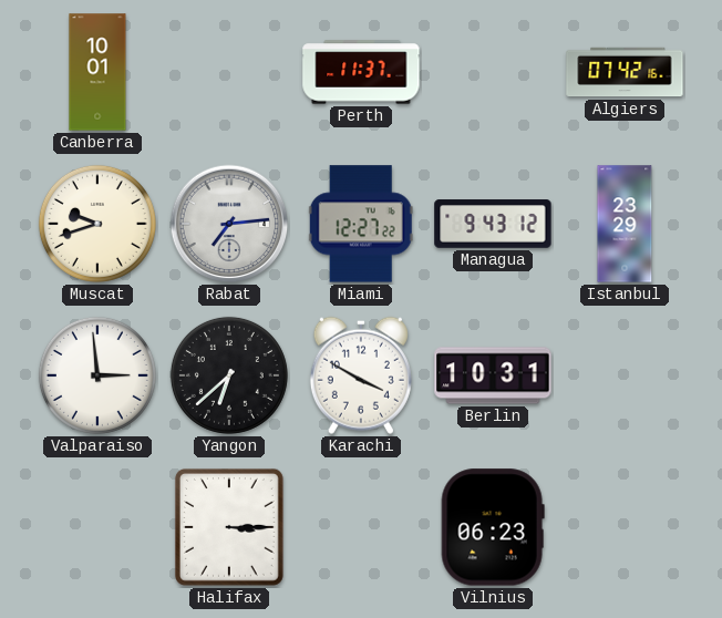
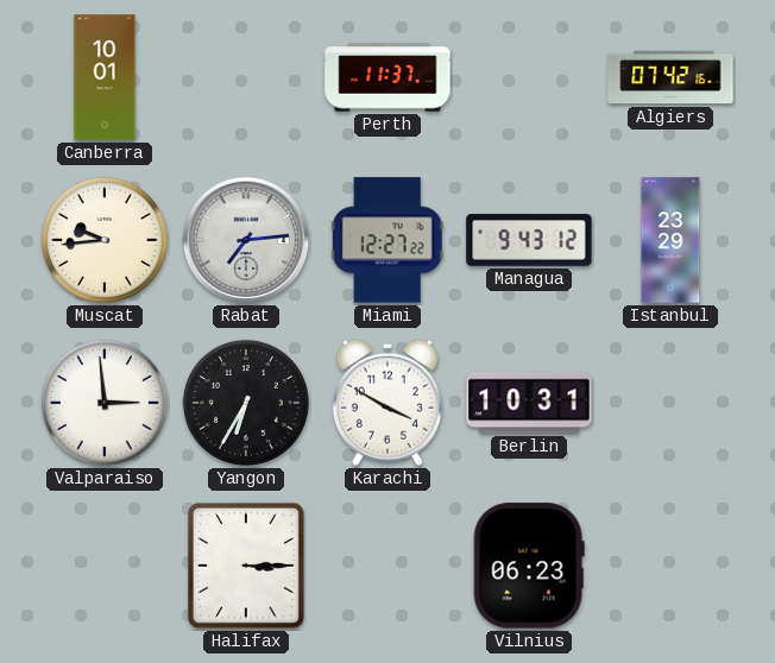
Muscat: 9:42 -> 9:44 (105, 240)
Yangon: 6:38 -> 6:35 (246, 403)
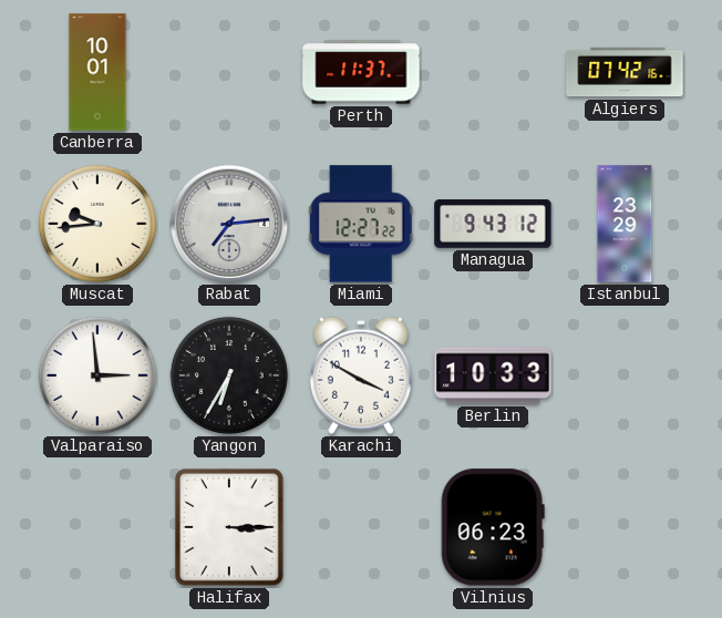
Berlin: 10:31 -> 10:33 (493, 375)
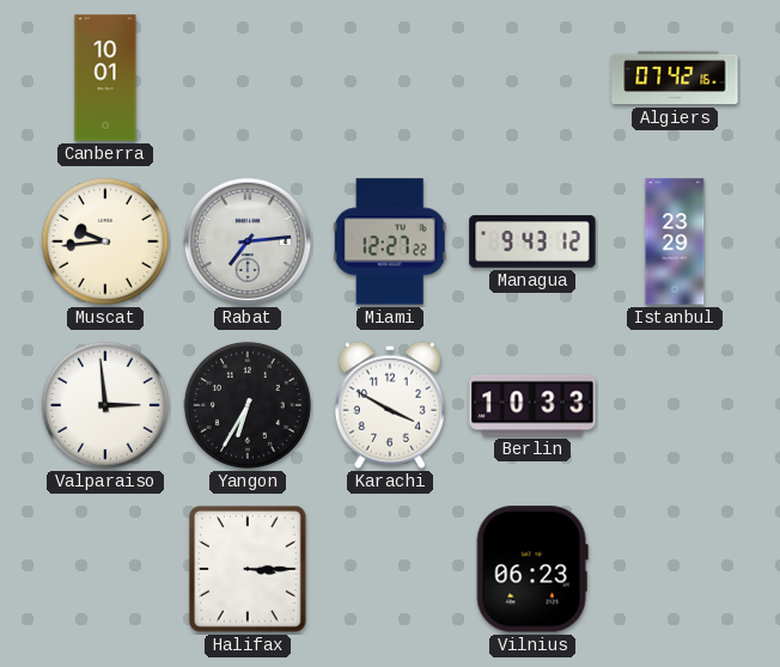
Perth: 11:37 -> none (361, 72)
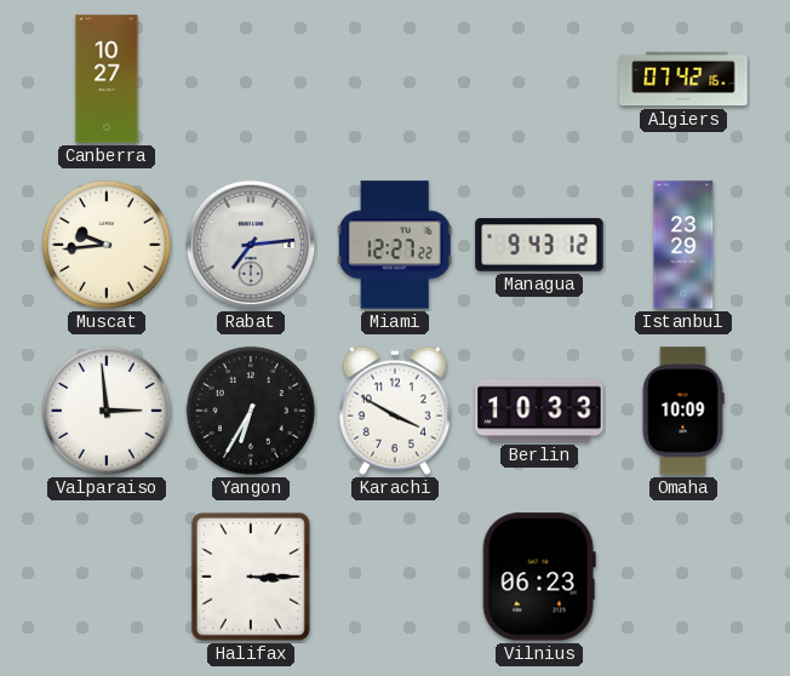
Canberra: 10:01 -> 10:27 (107, 79)
Omaha: none -> 10:09 (683, 411)
